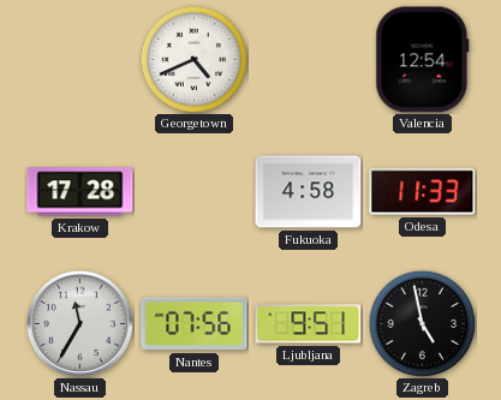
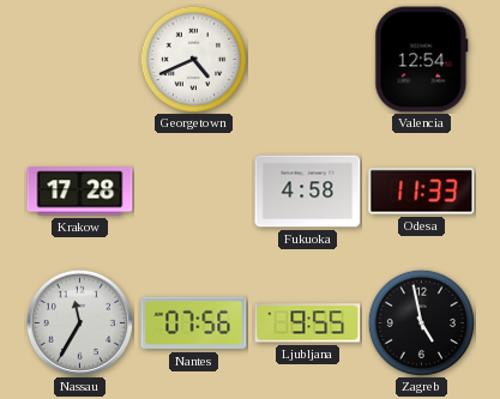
Ljubljana: 9:51 -> 9:55 (308, 324)
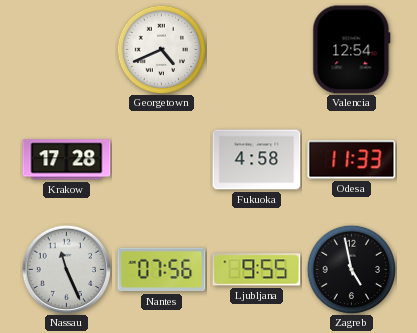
Nassau: 11:35 -> 11:26 (66, 269)
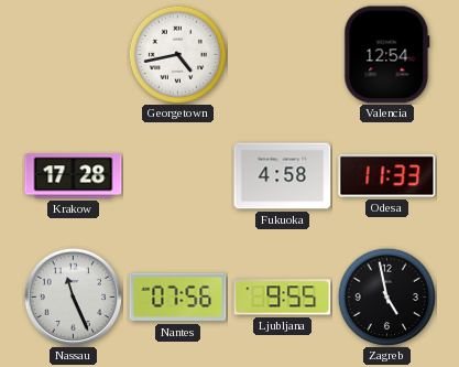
Georgetown: 4:41 -> 4:43 (177, 54)
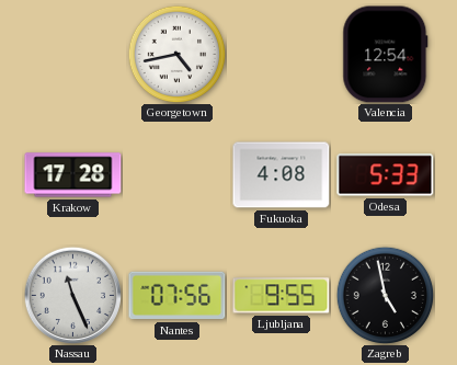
Fukuoka: 4:58 -> 4:08 (282, 175)
Odesa: 11:33 -> 5:33 (386, 175)
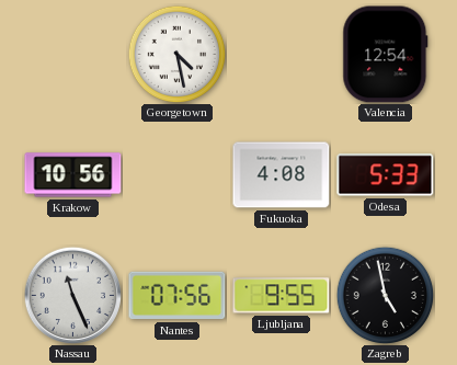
Georgetown: 4:43 -> 4:28 (176, 54)
Krakow: 17:28 -> 10:56 (73, 175)
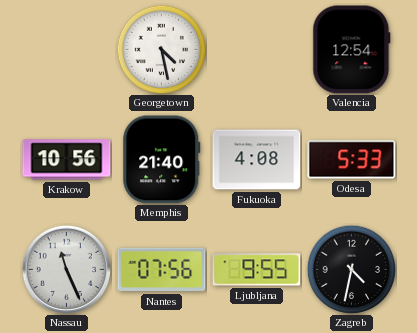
Memphis: none -> 21:40 (162, 160)
Zagreb: 4:58 -> 4:32 (351, 269)
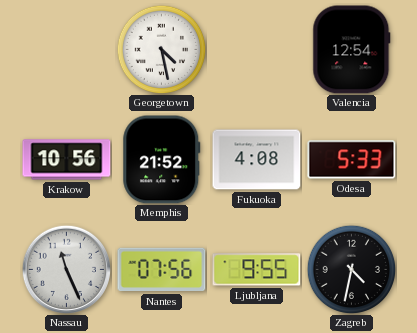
Memphis: 21:40 -> 21:52 (162, 160)
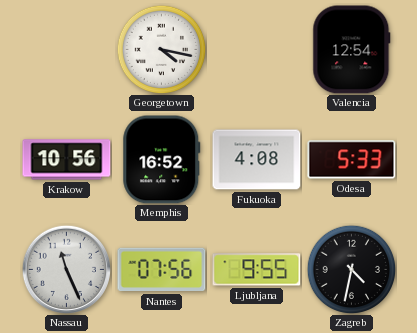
Georgetown: 4:28 -> 4:17 (161, 49)
Memphis: 21:52 -> 16:52 (162, 160)
